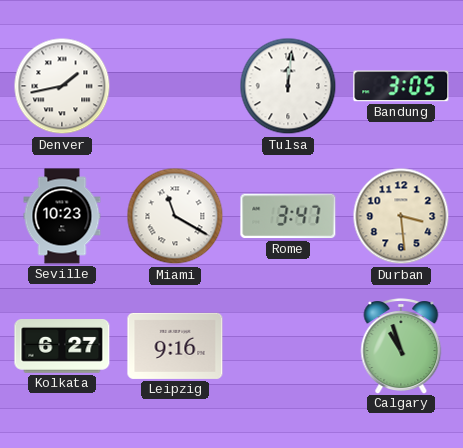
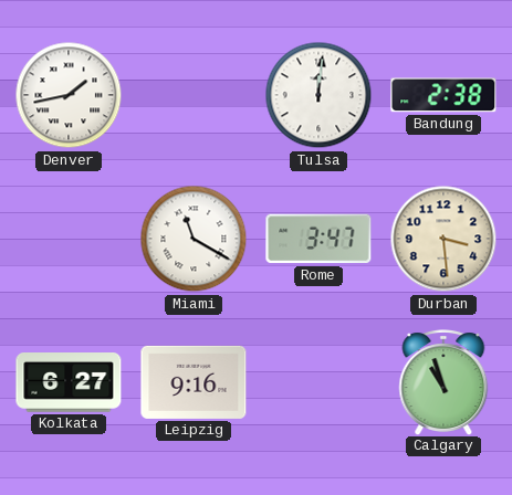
Bandung: 3:05 -> 2:38 (443, 95)
Seville: 10:23 -> none (62, 216)
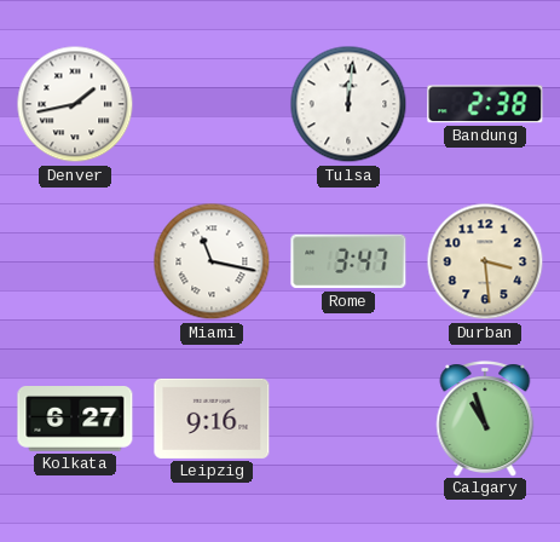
Miami: 11:20 -> 11:17 (212, 261)
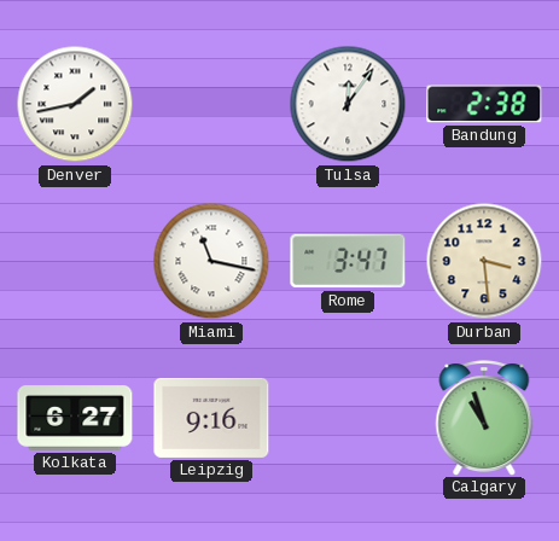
Tulsa: 12:01 -> 12:06 (348, 104)
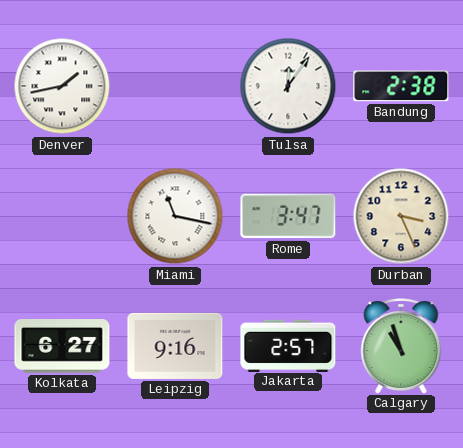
Durban: 3:29 -> 3:26 (401, 216)
Jakarta: none -> 2:57 (288, 345)
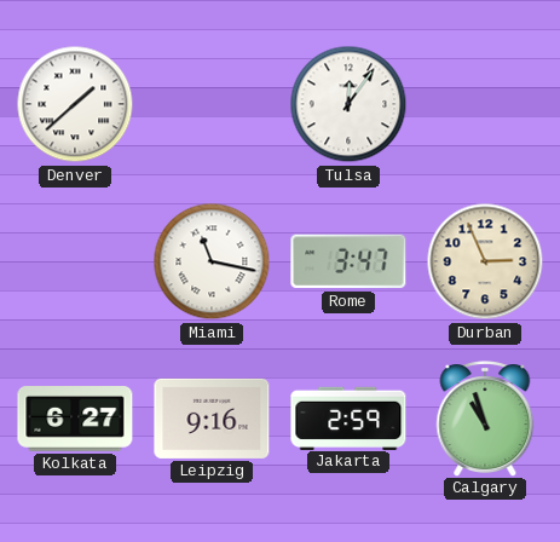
Denver: 1:43 -> 1:38 (75, 104)
Bandung: 2:38 -> none (401, 86)
Durban: 3:26 -> 2:56 (485, 261)
Jakarta: 2:57 -> 2:59 (348, 417)
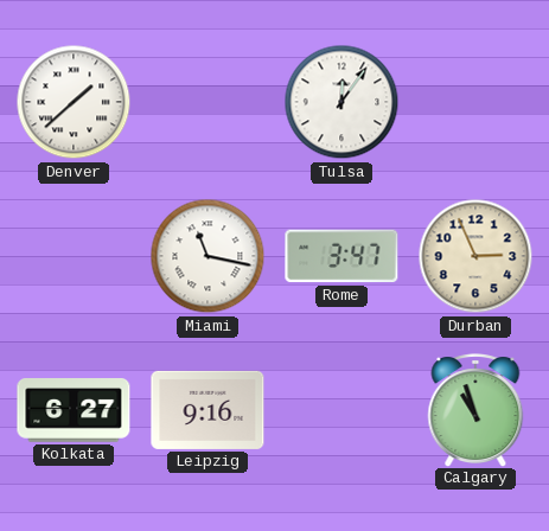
Jakarta: 2:59 -> none (348, 417)
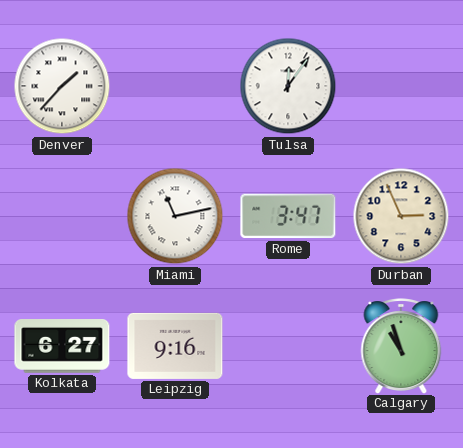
Denver: 1:38 -> 1:37 (62, 86)
Miami: 11:17 -> 11:13 (175, 216)
